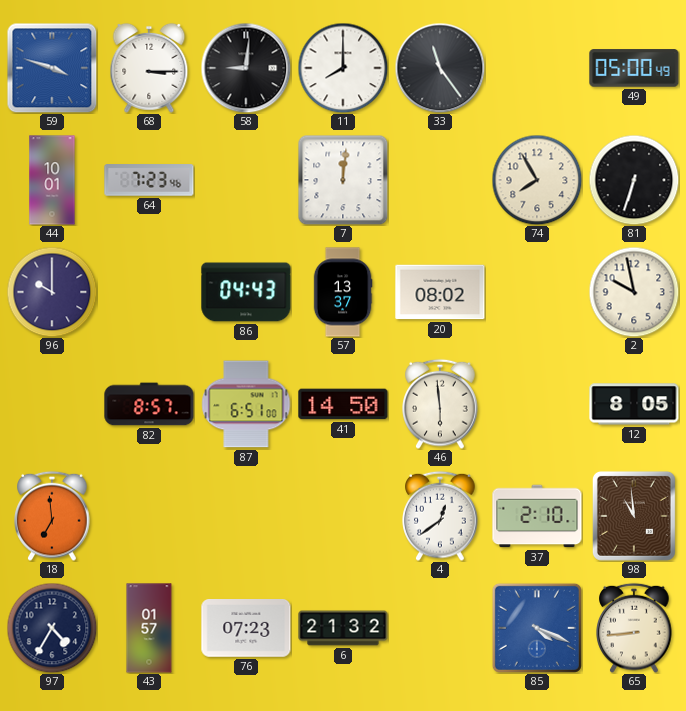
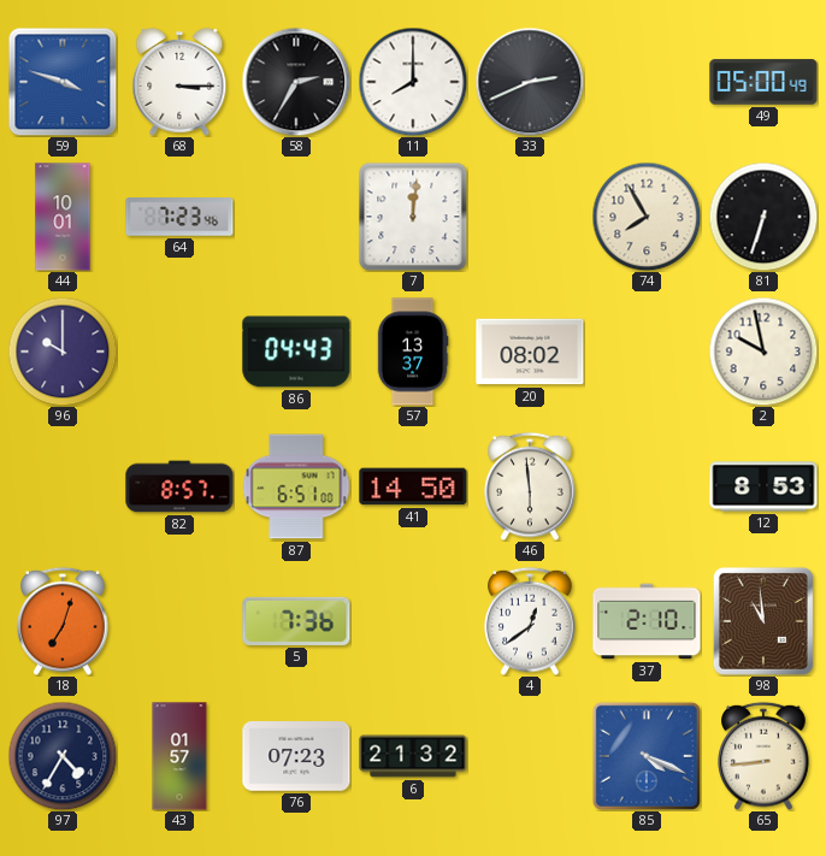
58: 9:01 -> 2:35 (296, 82)
33: 11:24 -> 2:41 (530, 82)
12: 8:05 -> 8:53 (763, 486)
18: 6:59 -> 7:03 (63, 621)
5: none -> 7:36 (296, 621)
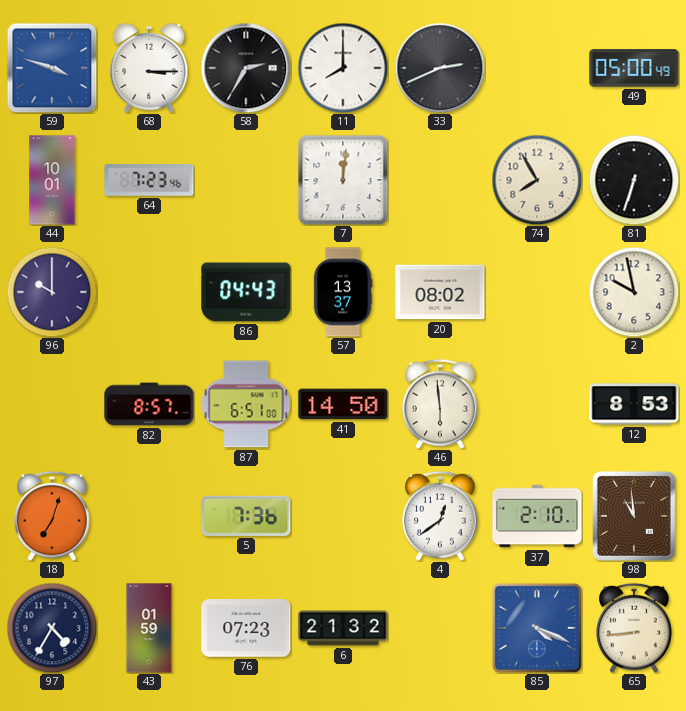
43: 01:57 -> 01:59 (149, 628)
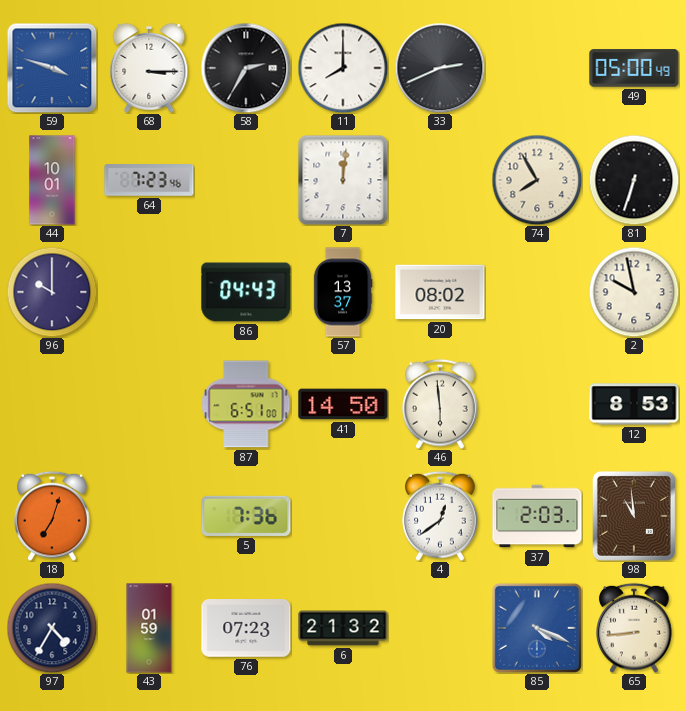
82: 8:57 -> none (149, 404)
37: 2:10 -> 2:03 (537, 516)
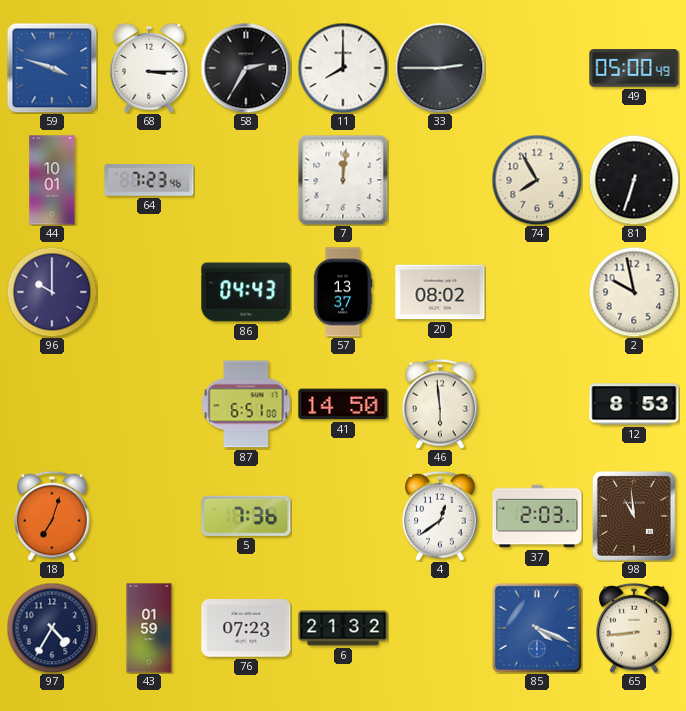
33: 2:41 -> 2:45 (440, 68)
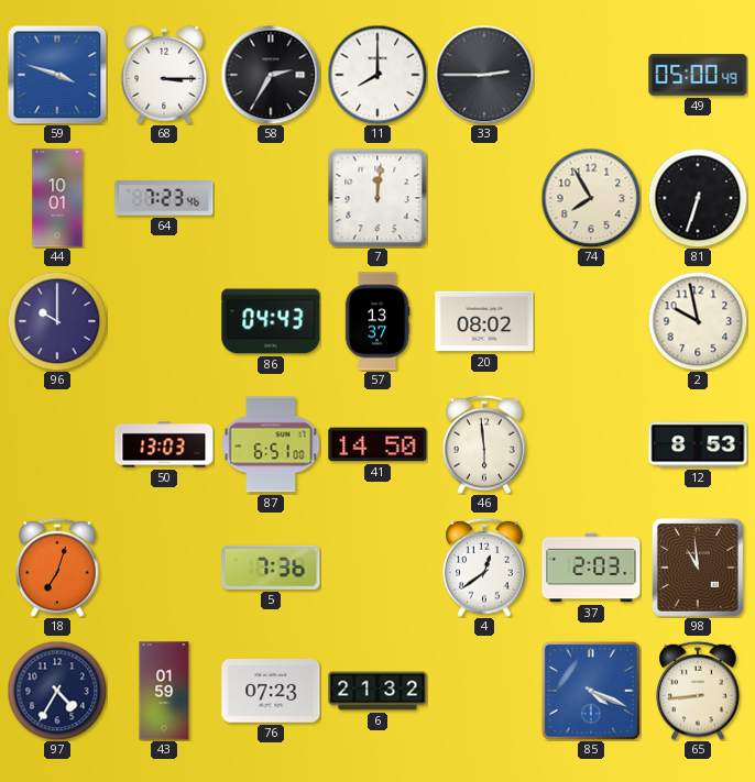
50: none -> 13:03 (164, 444)
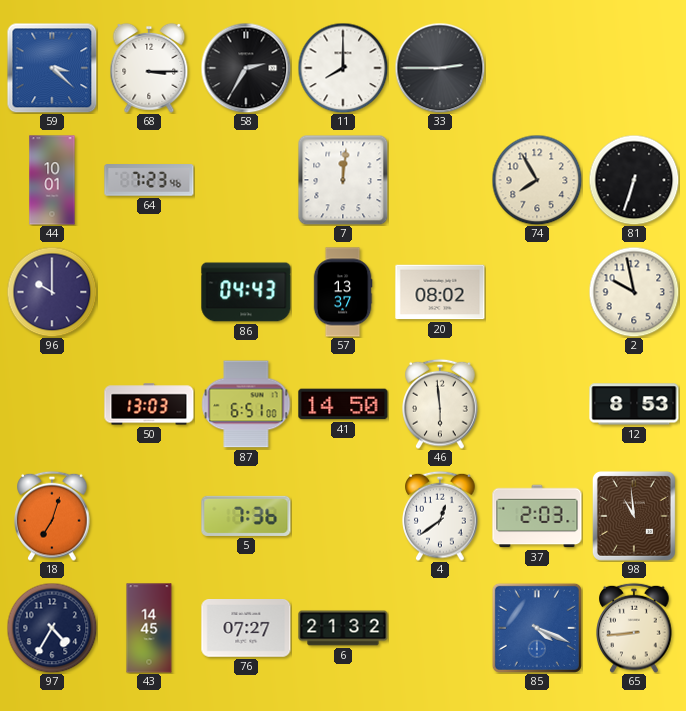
59: 3:48 -> 3:22 (52, 68)
49: 05:00 -> none (698, 75)
43: 01:59 -> 14:45 (149, 628)
76: 07:23 -> 07:27 (246, 629)
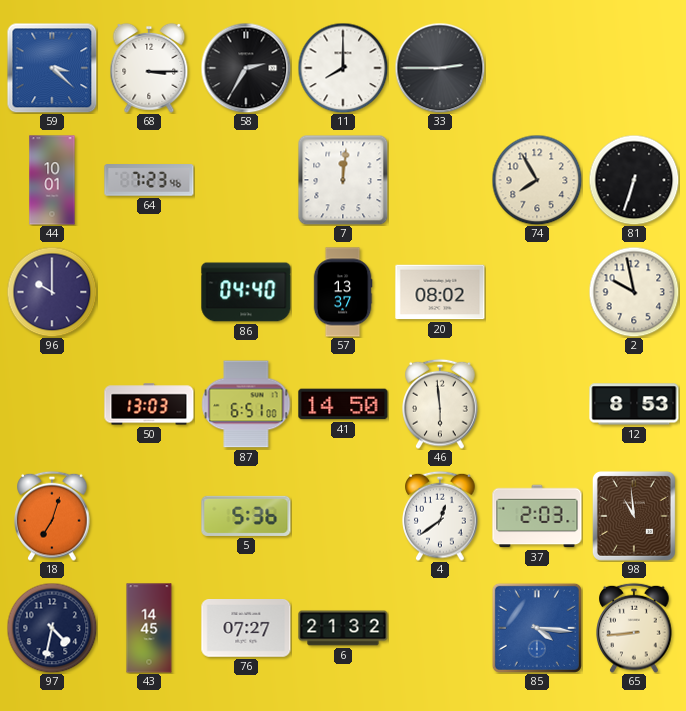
86: 04:43 -> 04:40 (246, 292)
5: 7:36 -> 5:36 (246, 516)
97: 4:35 -> 4:32 (52, 628)
85: 4:19 -> 4:16 (537, 628)
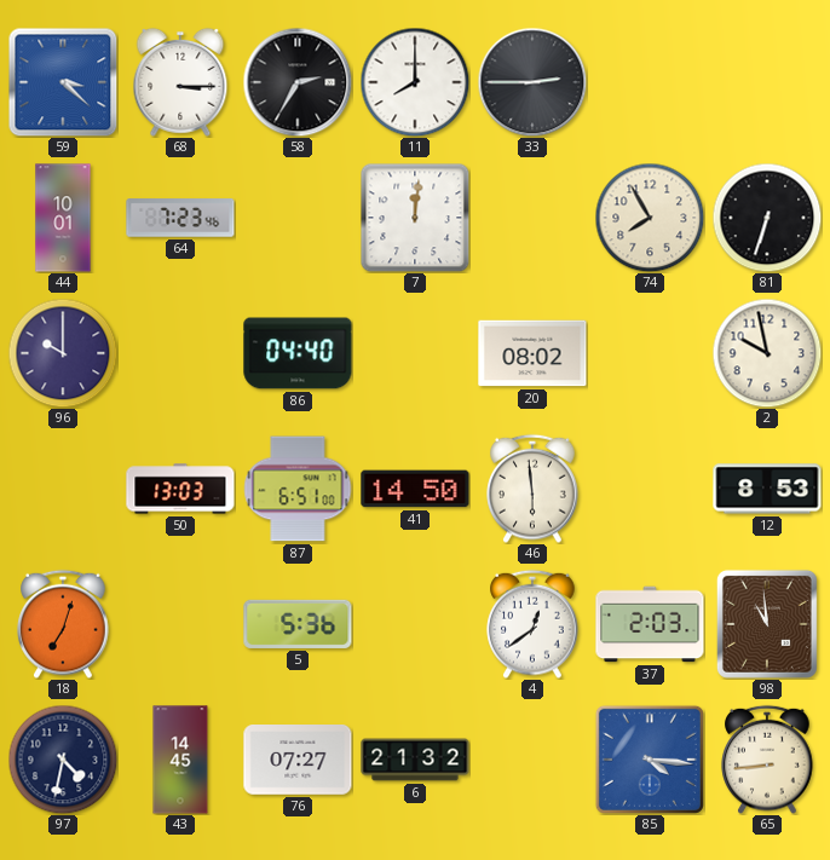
57: 13:37 -> none (343, 292)
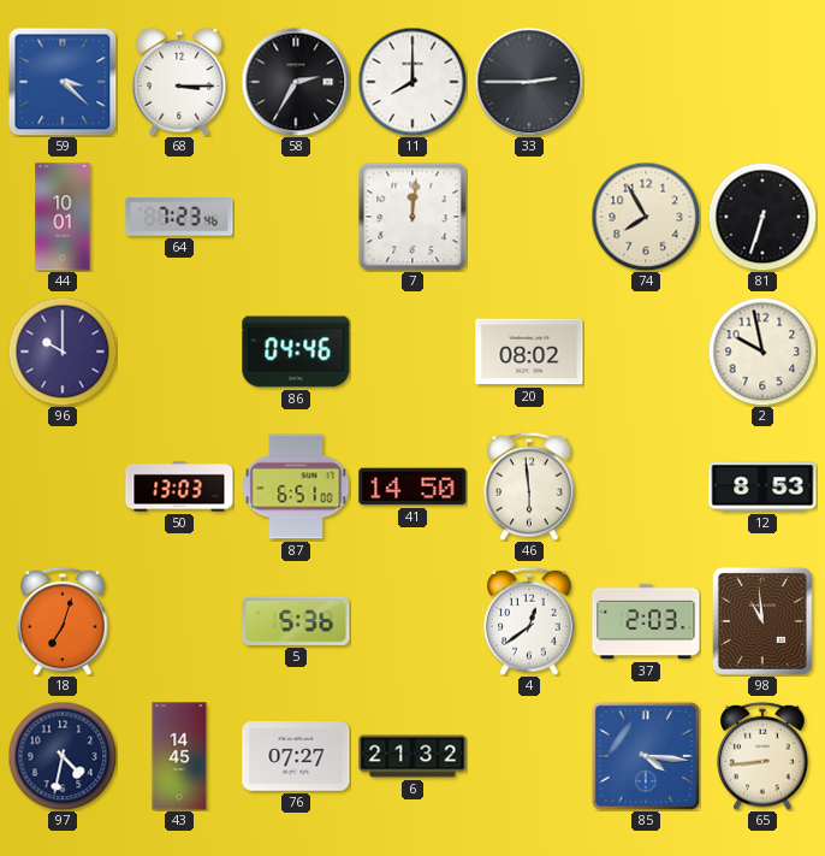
86: 04:40 -> 04:46 (296, 352)
